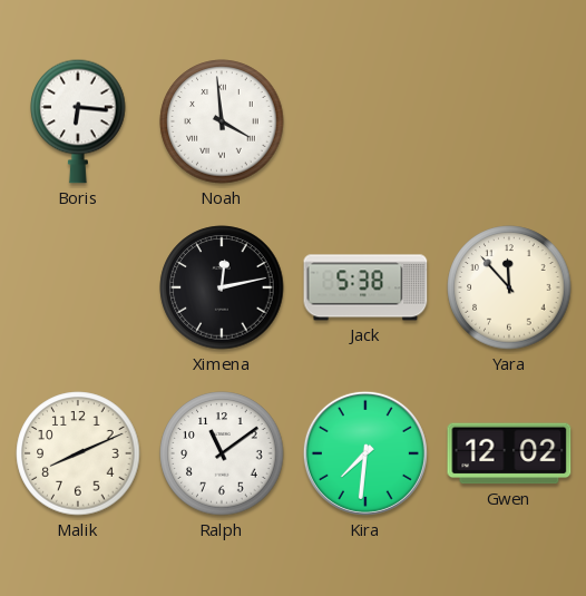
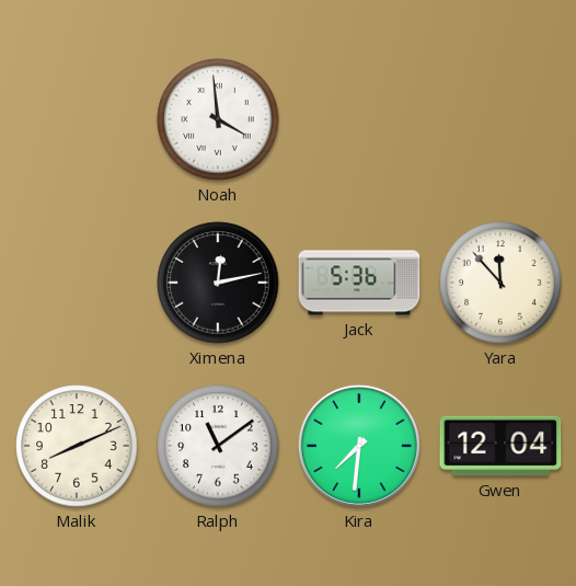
Boris: 6:16 -> none (78, 121)
Jack: 5:38 -> 5:36 (359, 283)
Gwen: 12:02 -> 12:04 (500, 446)
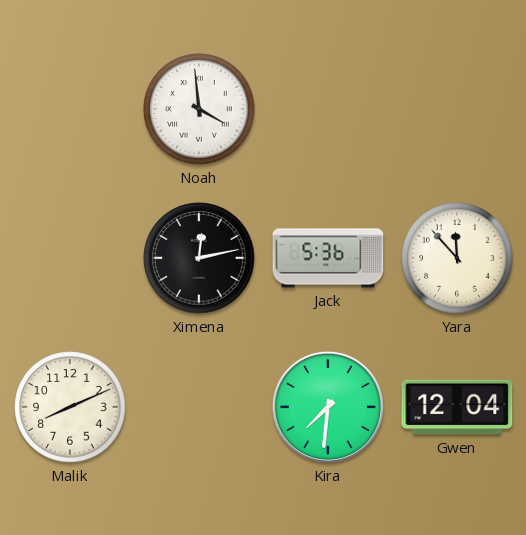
Ralph: 11:09 -> none (218, 446)
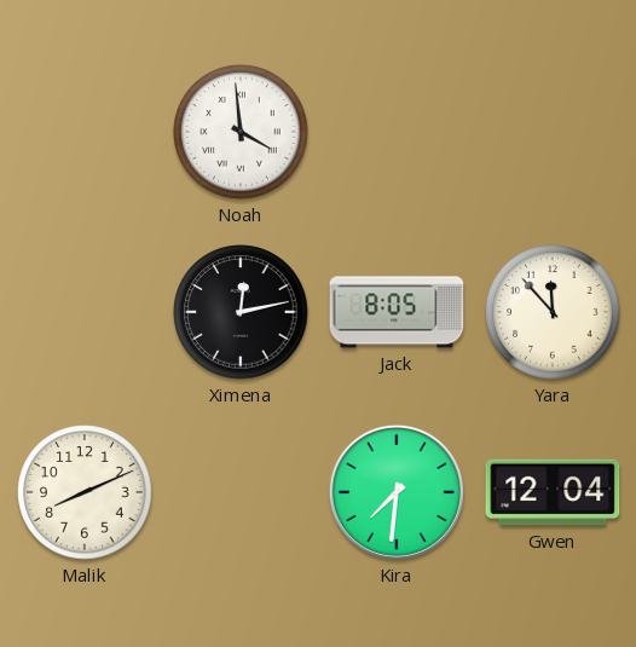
Jack: 5:36 -> 8:05 (397, 312)
